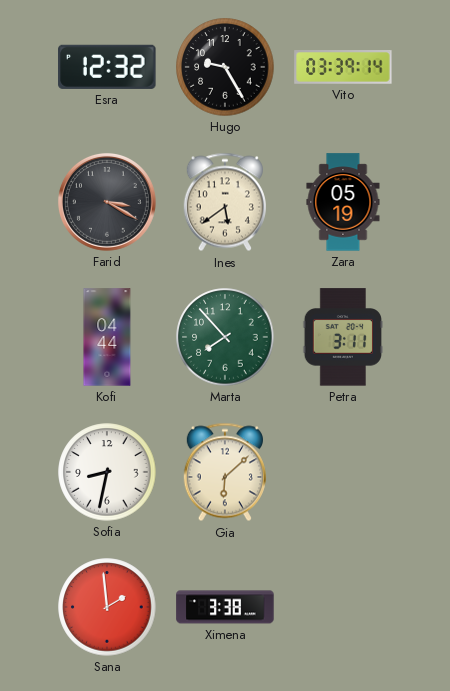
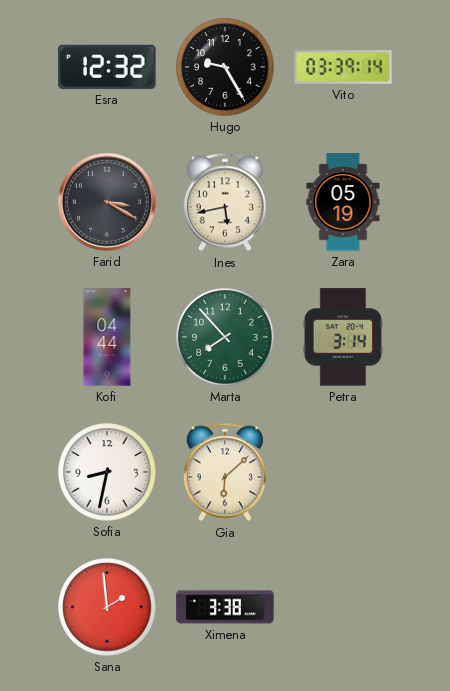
Ines: 5:39 -> 5:43 (225, 202)
Petra: 3:11 -> 3:14 (342, 337)
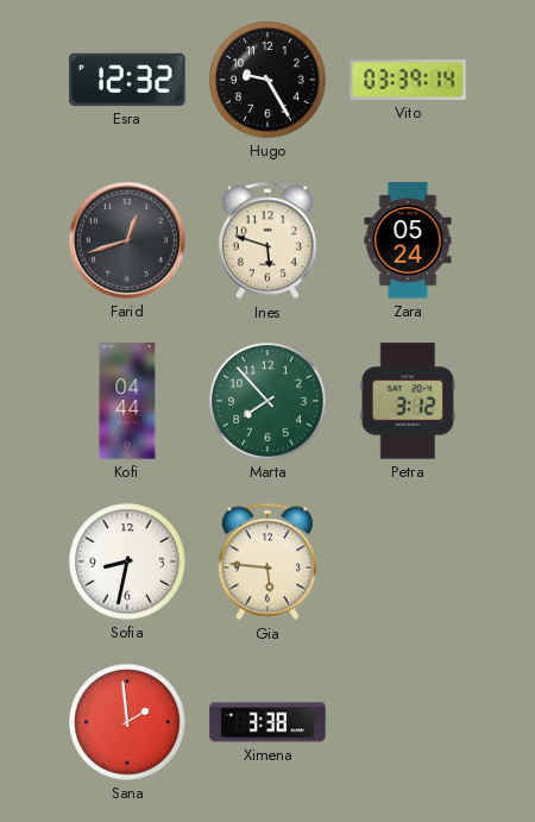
Farid: 3:20 -> 12:42 (127, 240)
Ines: 5:43 -> 5:48 (267, 240)
Zara: 05:19 -> 05:24 (408, 240)
Petra: 3:14 -> 3:12 (407, 401)
Gia: 6:08 -> 5:46 (267, 561)
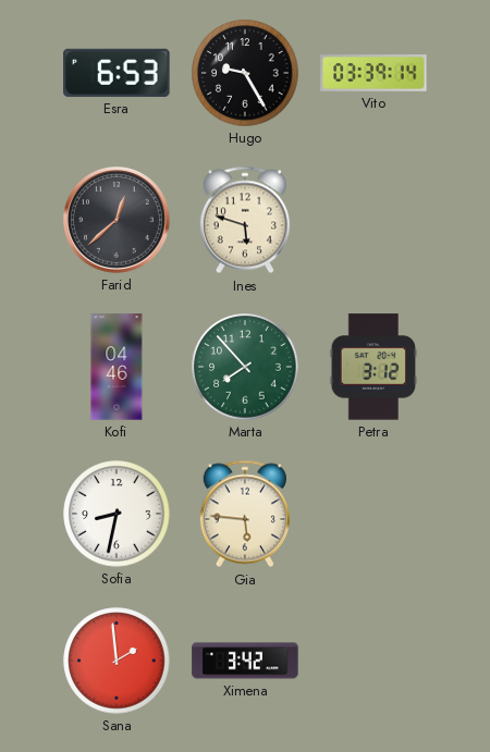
Esra: 12:32 -> 6:53 (117, 73)
Farid: 12:42 -> 12:38 (117, 220)
Zara: 05:24 -> none (408, 240)
Kofi: 04:44 -> 04:46 (117, 367)
Ximena: 3:38 -> 3:42 (245, 661)
